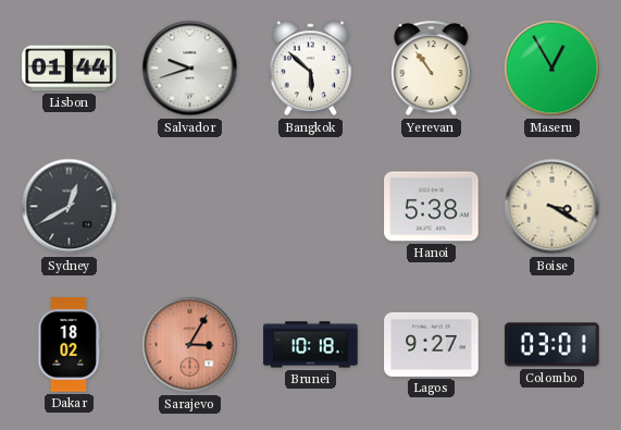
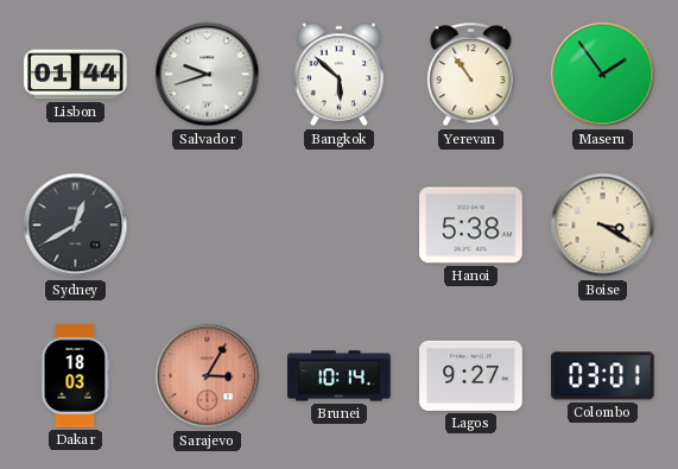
Maseru: 12:55 -> 1:54 (603, 75)
Dakar: 18:02 -> 18:03 (75, 376)
Brunei: 10:18 -> 10:14 (340, 376)
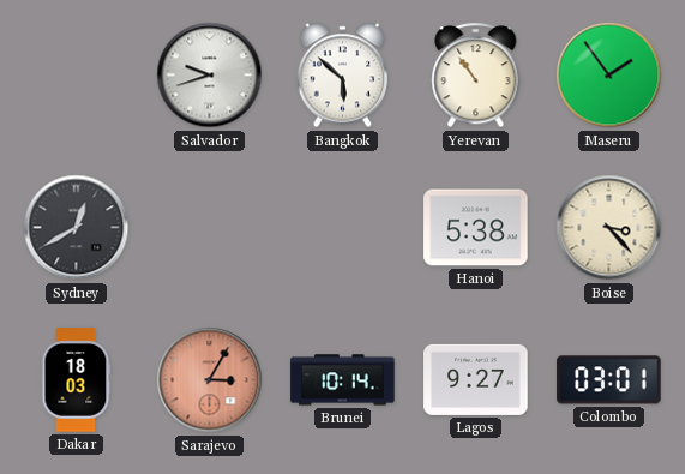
Lisbon: 01:44 -> none (76, 75)
Boise: 3:20 -> 3:23 (609, 228)
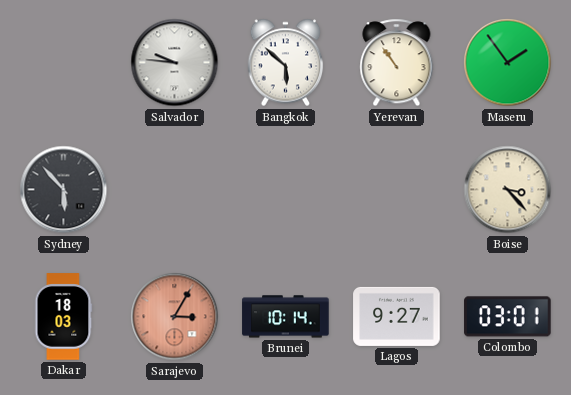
Salvador: 9:42 -> 9:46 (175, 63)
Sydney: 12:40 -> 5:53 (64, 190)
Hanoi: 5:38 -> none (476, 228)
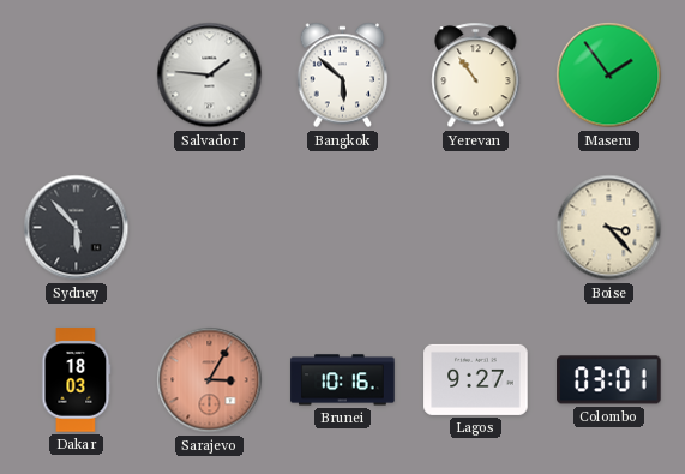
Salvador: 9:46 -> 1:46 (210, 76)
Brunei: 10:14 -> 10:16 (343, 380)
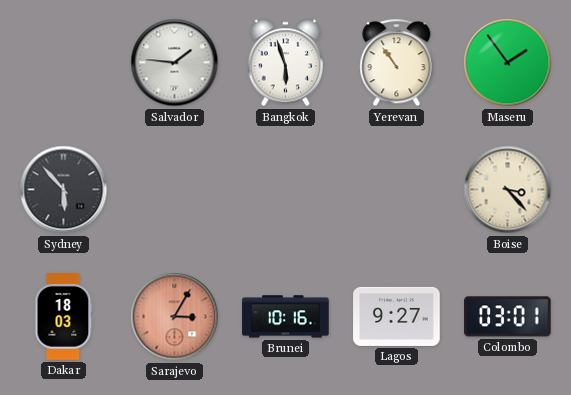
Bangkok: 5:52 -> 5:57 (286, 63)
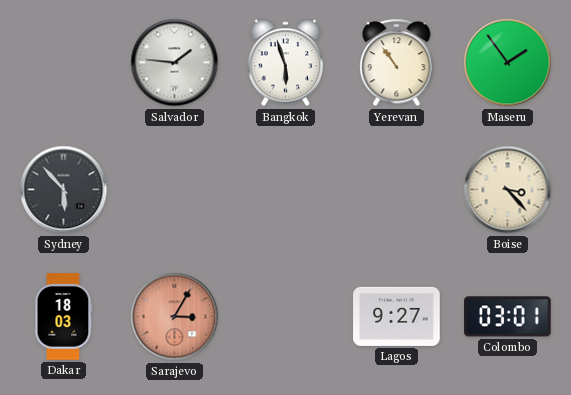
Brunei: 10:16 -> none (286, 317)
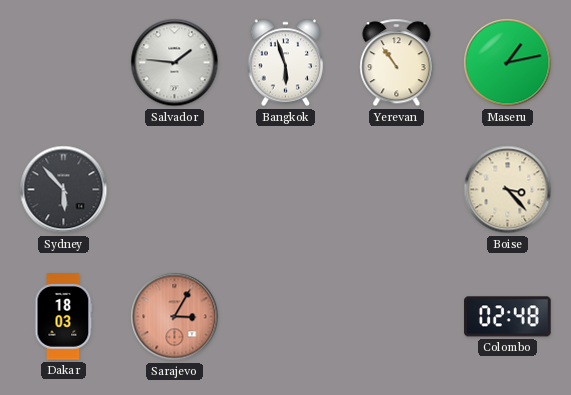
Maseru: 1:54 -> 1:13 (508, 63)
Lagos: 9:27 -> none (397, 316)
Colombo: 03:01 -> 02:48 (508, 317)
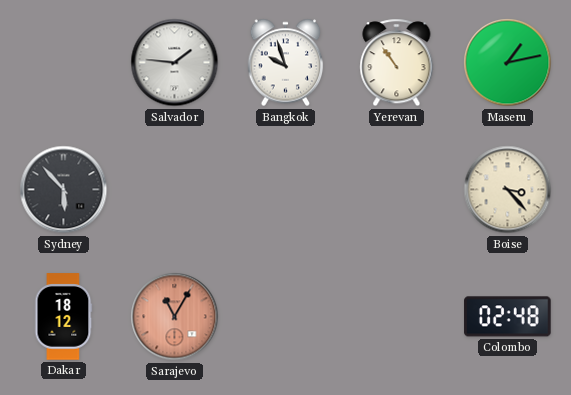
Bangkok: 5:57 -> 9:57 (286, 63)
Dakar: 18:03 -> 18:12 (63, 317)
Sarajevo: 3:05 -> 11:05 (175, 317)
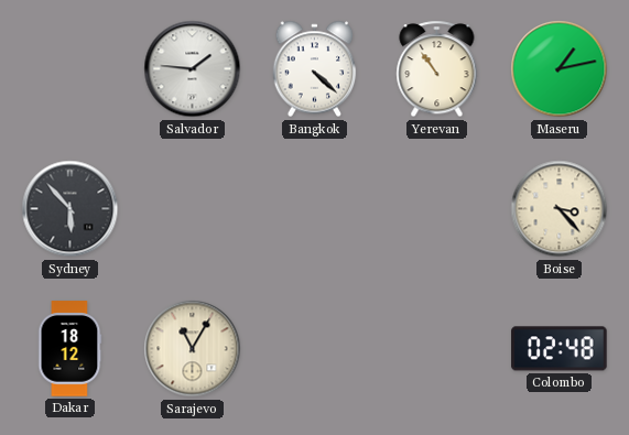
Bangkok: 9:57 -> 4:22 (315, 69)
Sarajevo dial: salmon -> cream (193, 349)
